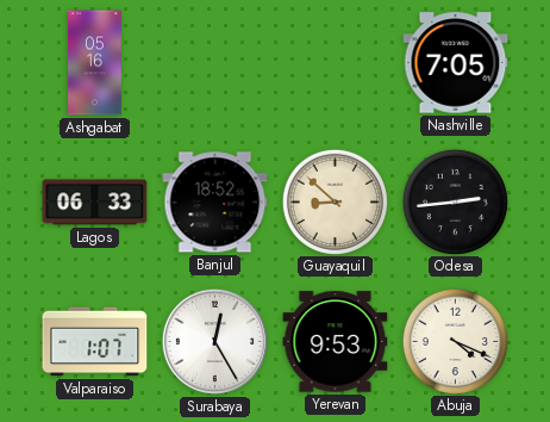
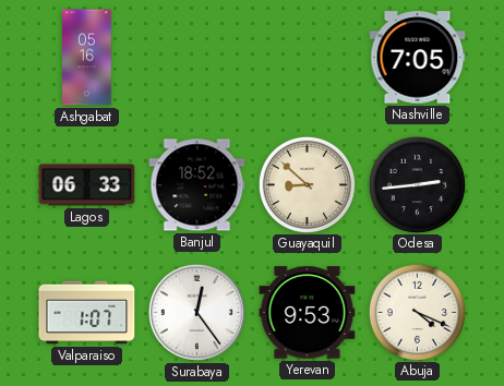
Surabaya: 12:25 -> 12:24 (196, 312)
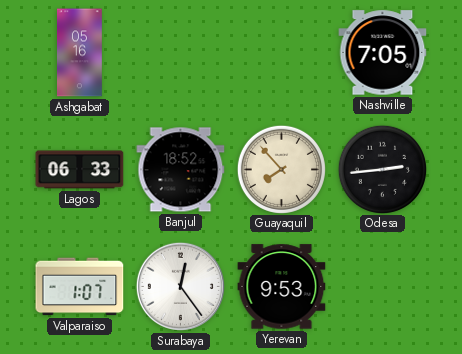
Guayaquil: 8:52 -> 7:53 (281, 169)
Abuja: 4:19 -> none (417, 312)
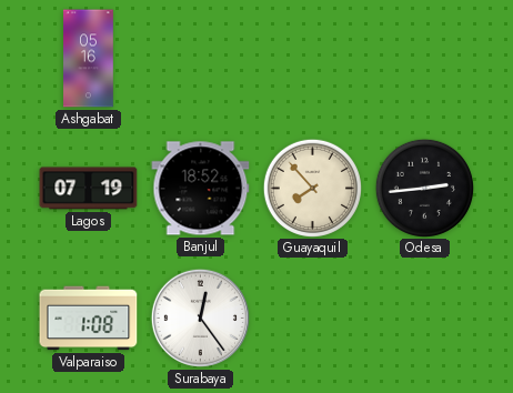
Nashville: 7:05 -> none (383, 53)
Lagos: 06:33 -> 07:19 (89, 189)
Valparaiso: 1:07 -> 1:08 (89, 319)
Yerevan: 9:53 -> none (282, 287)
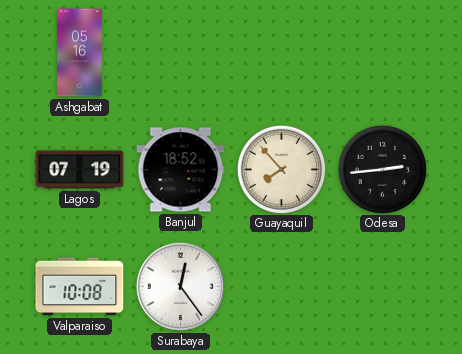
Valparaiso: 1:08 -> 10:08 (80, 287)
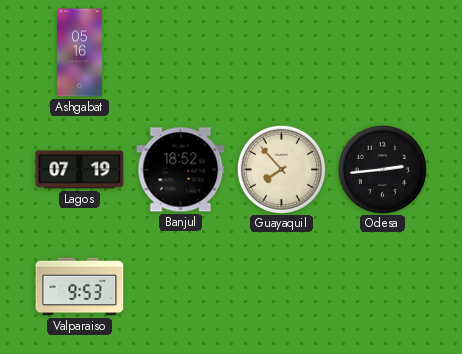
Valparaiso: 10:08 -> 9:53 (80, 287)
Surabaya: 12:24 -> none (180, 286)
